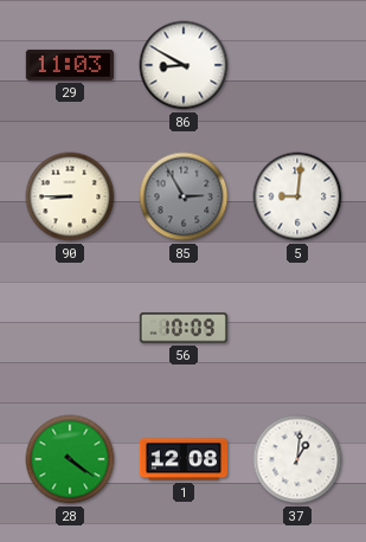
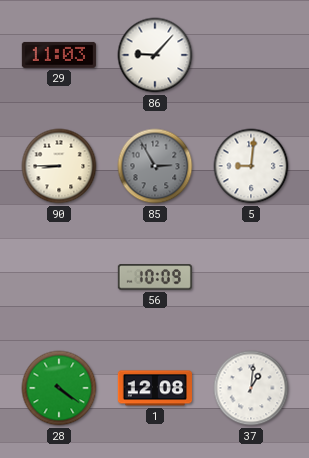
86: 8:50 -> 9:07 (155, 55)
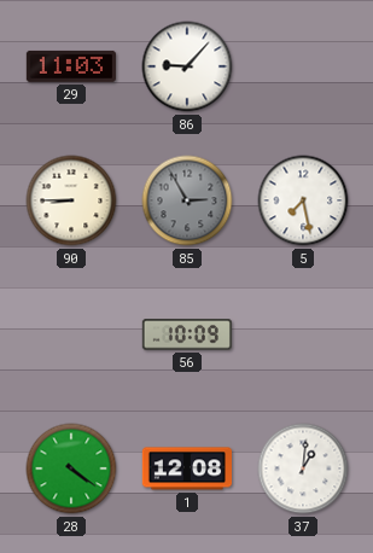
5: 9:01 -> 7:28 (303, 200)
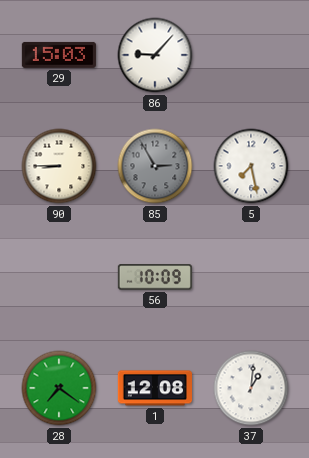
29: 11:03 -> 15:03 (59, 55)
28: 4:21 -> 7:21 (59, 388)
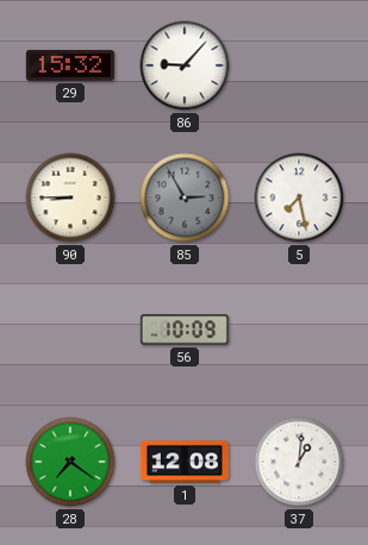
29: 15:03 -> 15:32 (70, 65)
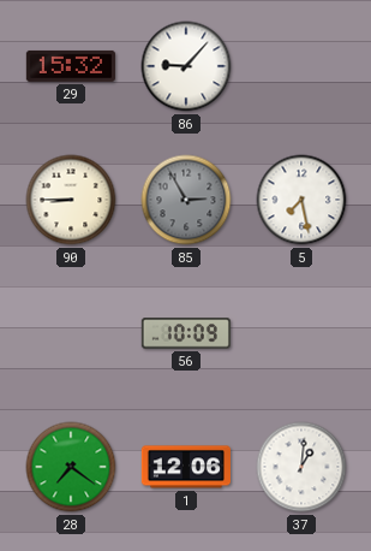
1: 12:08 -> 12:06 (185, 467)
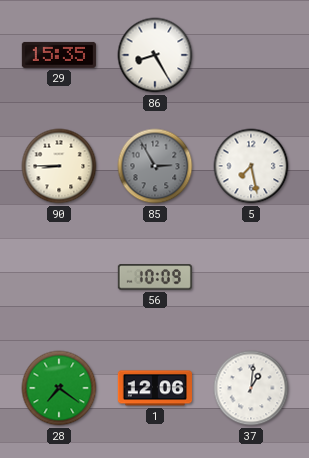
29: 15:32 -> 15:35 (59, 55)
86: 9:07 -> 8:25 (155, 55)
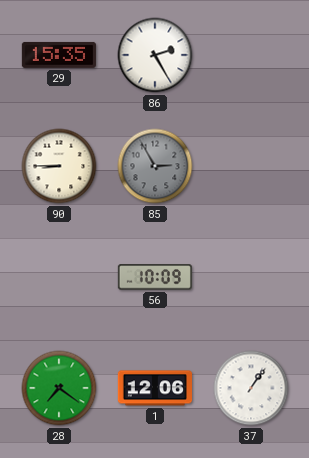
86: 8:25 -> 2:25 (155, 55)
5: 7:28 -> none (251, 166)
37: 1:01 -> 1:06 (251, 388)
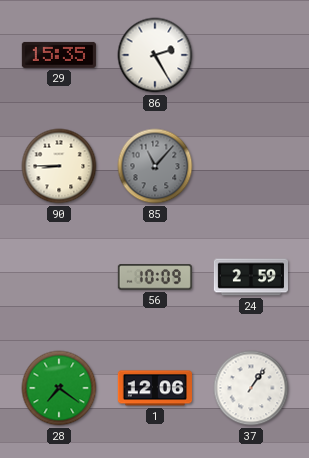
85: 2:55 -> 11:07 (155, 166)
24: none -> 2:59 (250, 277)
